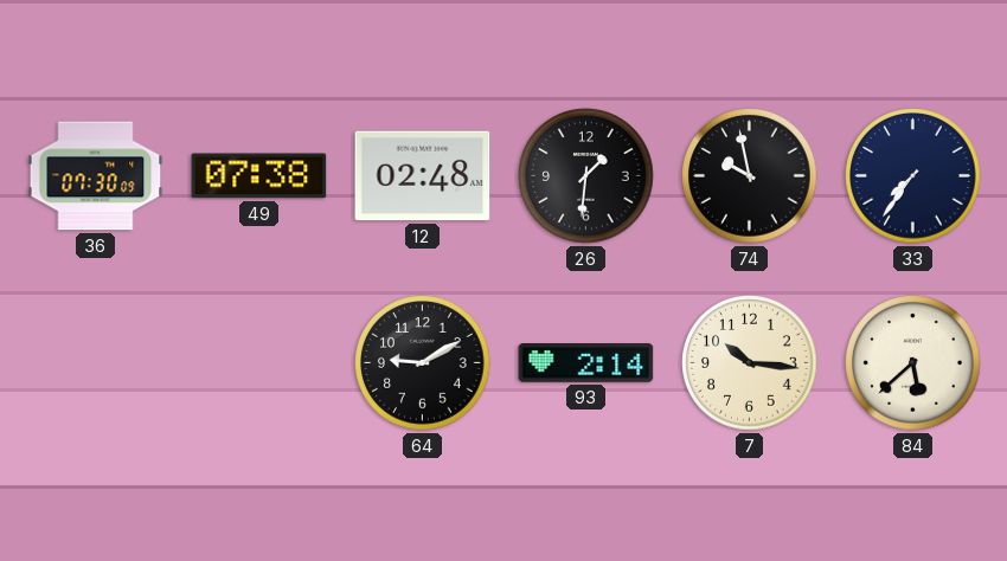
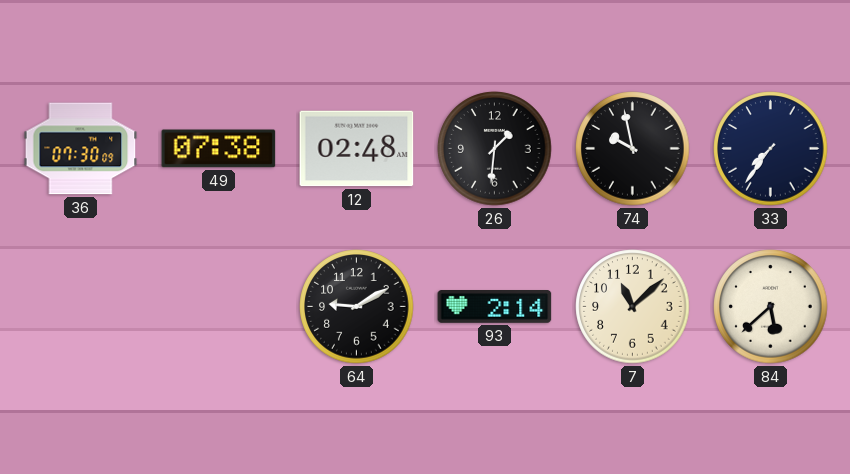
7: 10:16 -> 11:08 (633, 307)
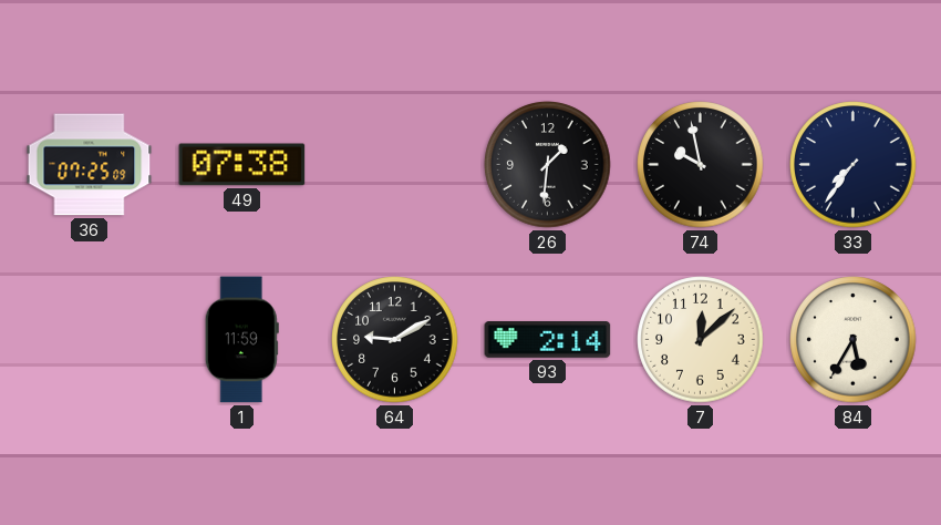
36: 07:30 -> 07:25 (90, 165)
12: 02:48 -> none (357, 149)
1: none -> 11:59 (241, 340)
7: 11:08 -> 12:08 (701, 340)
84: 5:38 -> 5:35 (854, 340)
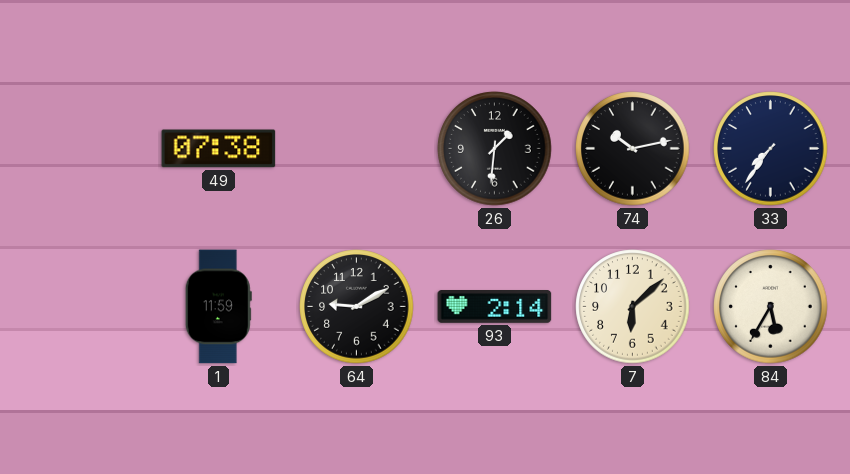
36: 07:25 -> none (90, 165)
74: 9:58 -> 10:13 (633, 149)
7: 12:08 -> 6:08 (633, 307)
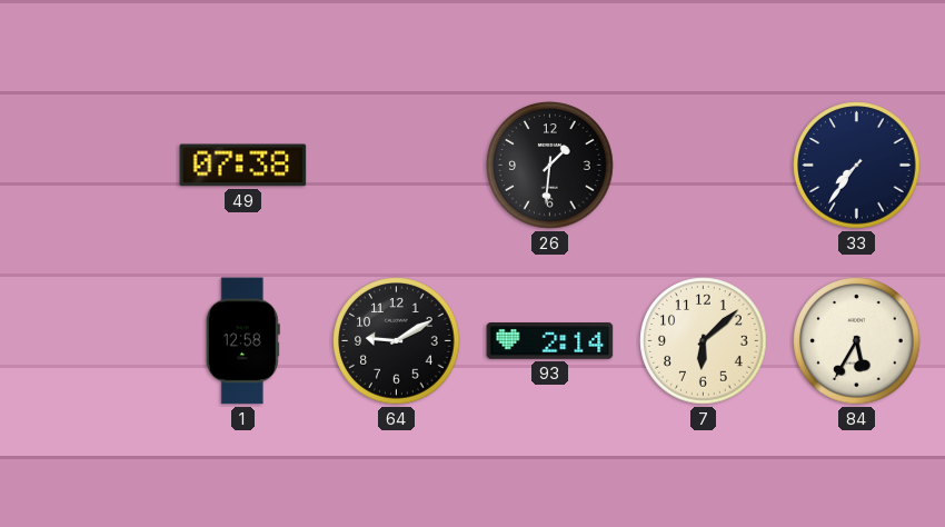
74: 10:13 -> none (633, 149)
1: 11:59 -> 12:58 (242, 341)
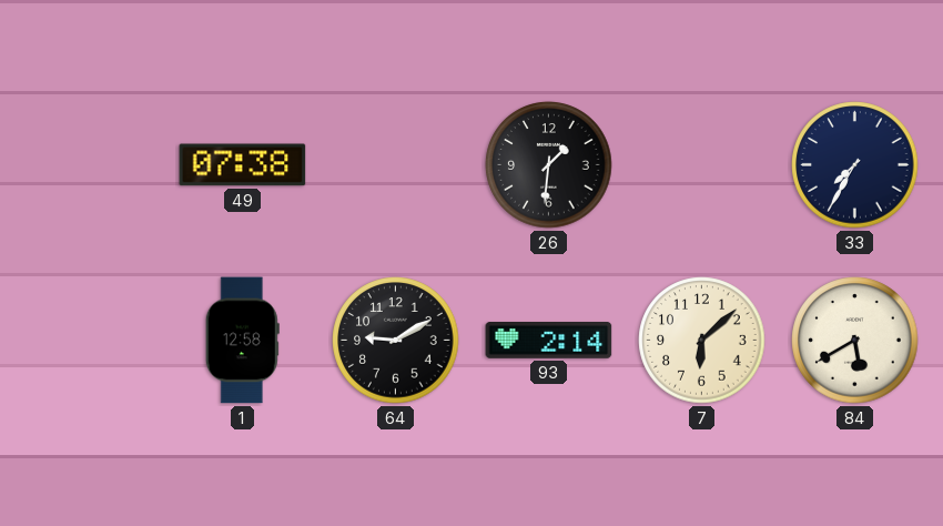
33: 7:36 -> 7:35 (855, 165)
84: 5:35 -> 5:40 (855, 341)
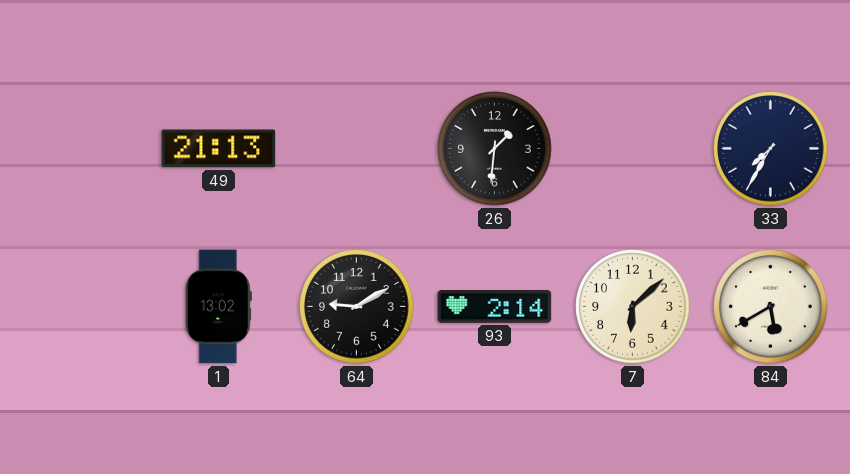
49: 07:38 -> 21:13 (219, 149)
1: 12:58 -> 13:02 (218, 307)
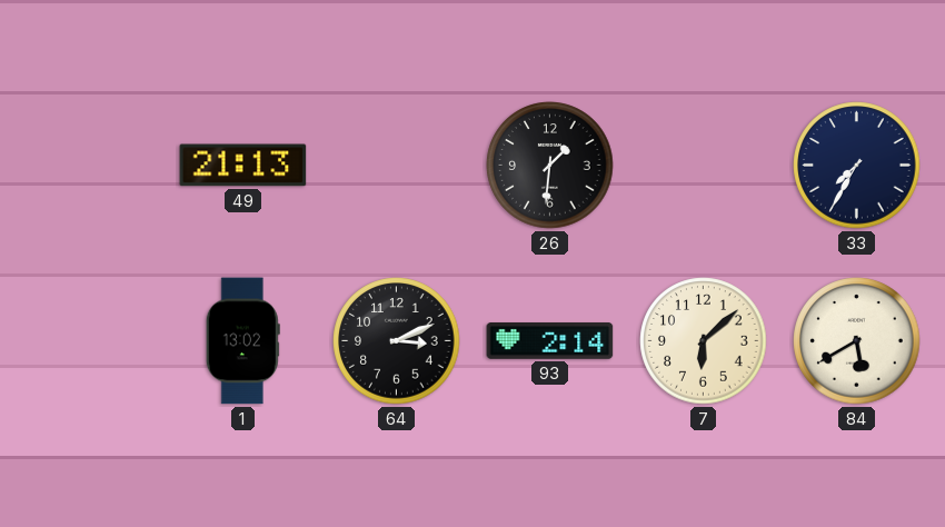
64: 9:10 -> 3:11 (397, 341)
